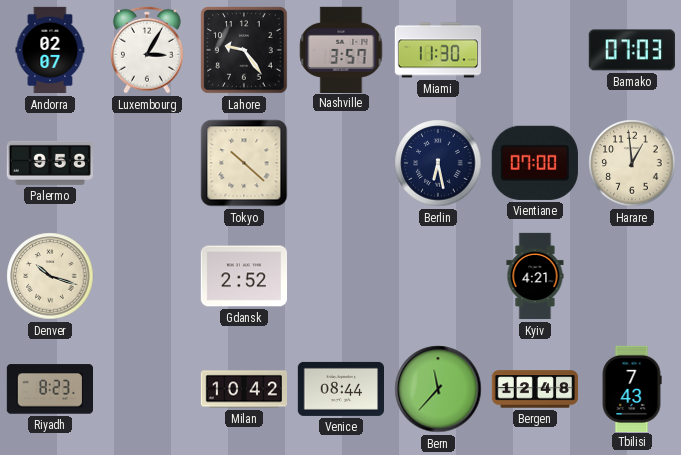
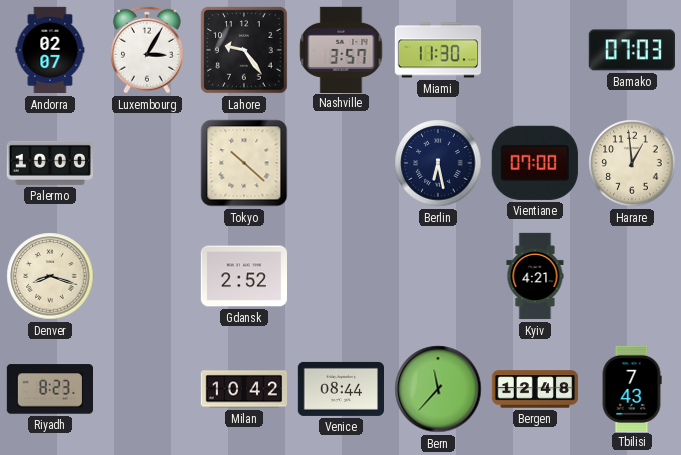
Palermo: 9:58 -> 10:00 (49, 163)
Denver: 10:18 -> 8:18 (50, 276)
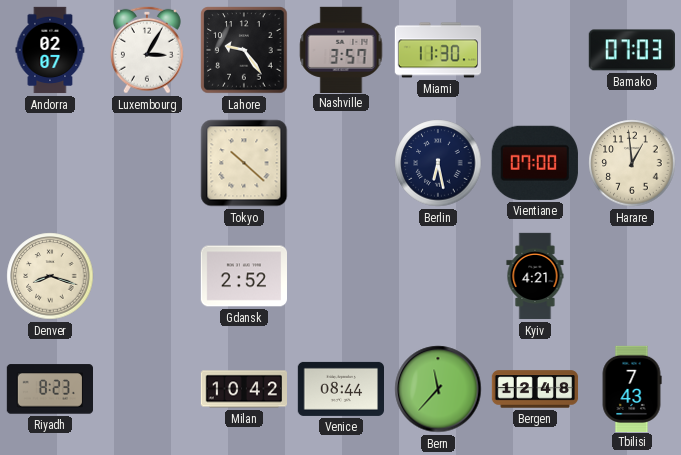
Palermo: 10:00 -> none (49, 163)
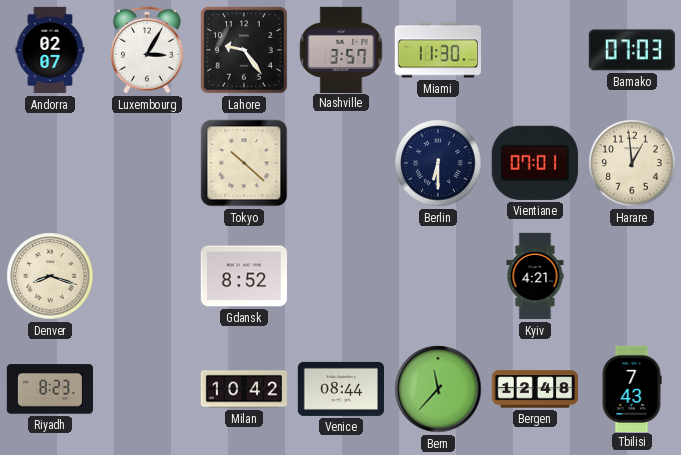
Berlin: 6:28 -> 6:30 (438, 163)
Vientiane: 07:00 -> 07:01 (535, 163)
Gdansk: 2:52 -> 8:52 (243, 276)
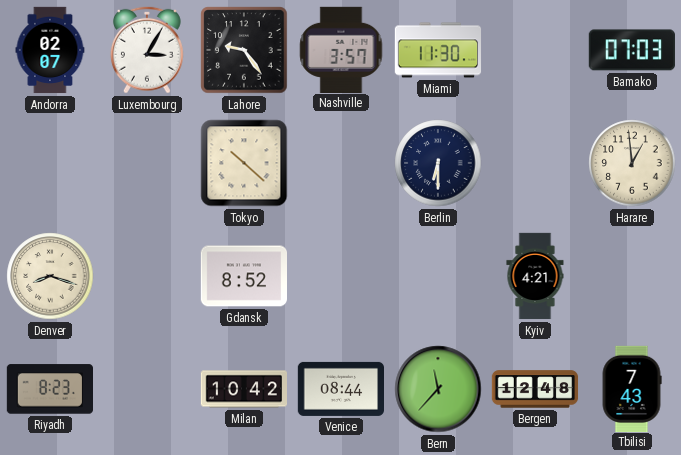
Vientiane: 07:01 -> none (535, 163)
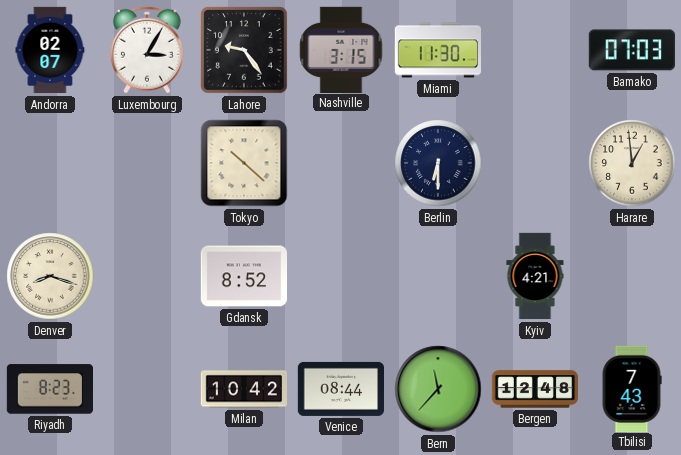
Nashville: 3:57 -> 3:15 (341, 49)
